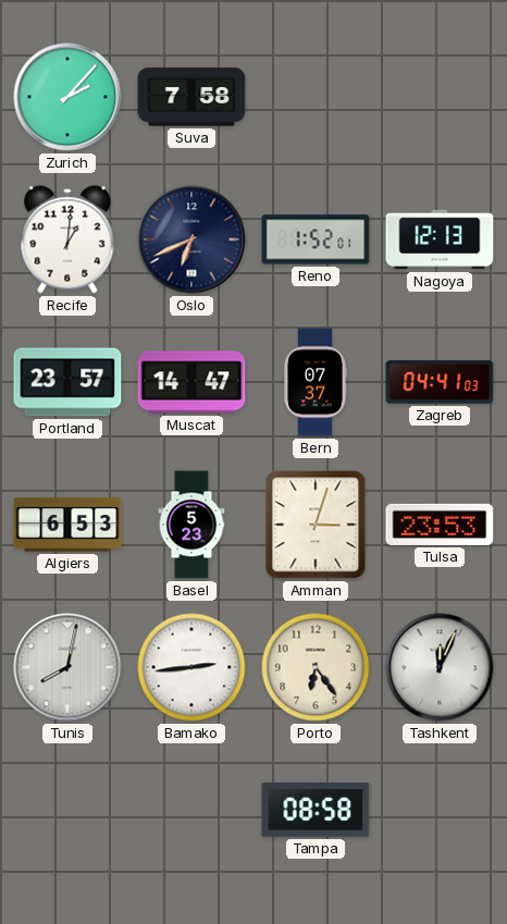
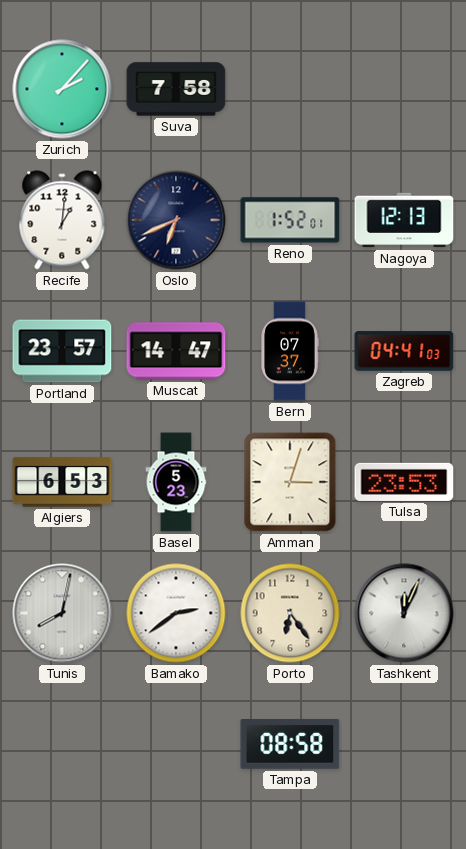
Bamako: 2:44 -> 2:39 (176, 613)
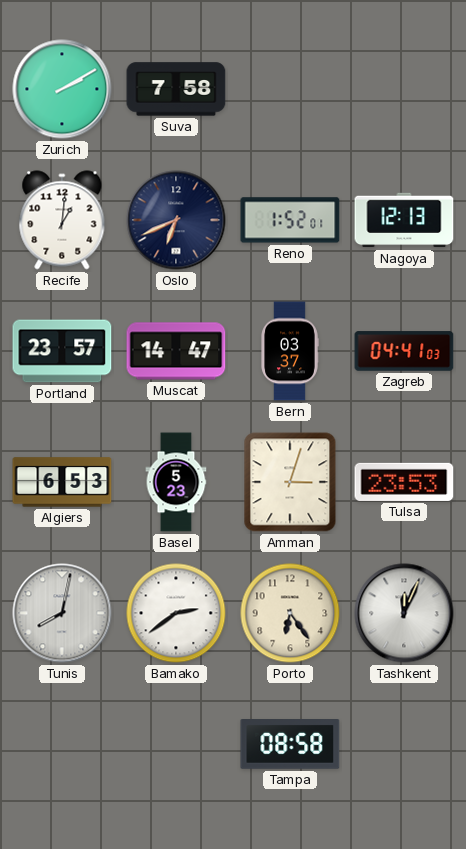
Zurich: 2:07 -> 2:10 (62, 89)
Bern: 07:37 -> 03:37 (290, 351)
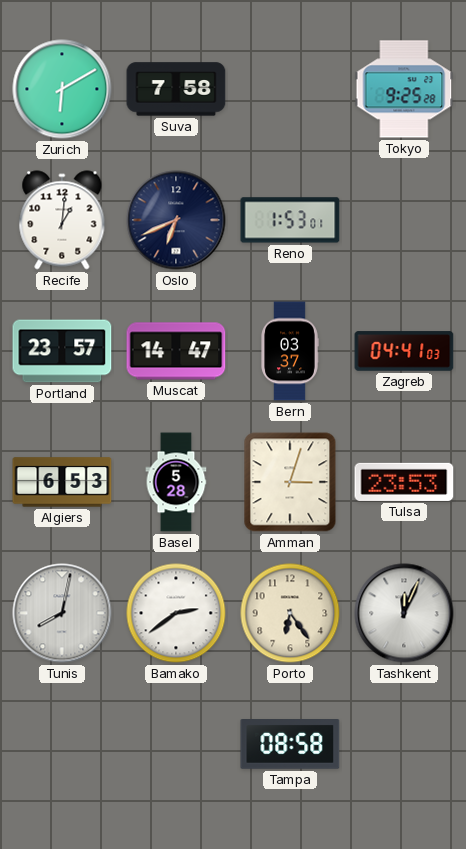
Zurich: 2:10 -> 6:10 (62, 89)
Tokyo: none -> 9:25 (404, 89)
Reno: 1:52 -> 1:53 (290, 220)
Nagoya: 12:13 -> none (404, 220)
Basel: 5:23 -> 5:28 (176, 482)
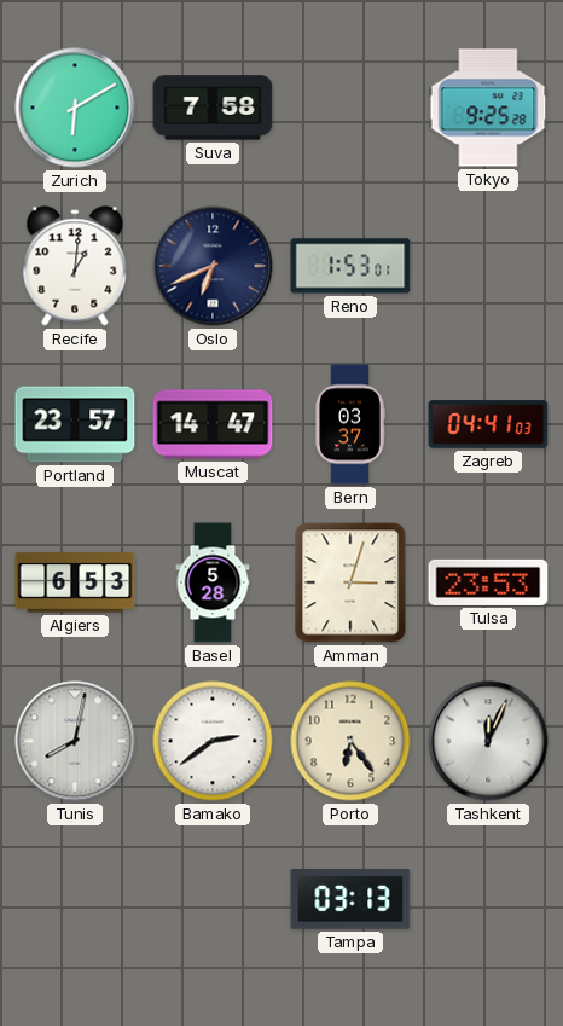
Tampa: 08:58 -> 03:13 (350, 900)
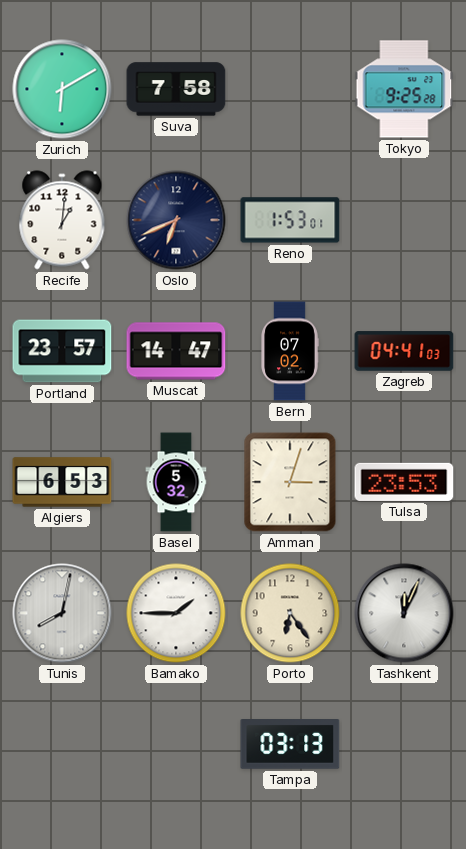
Bern: 03:37 -> 07:02 (290, 351)
Basel: 5:28 -> 5:32 (176, 482)
Bamako: 2:39 -> 1:45 (176, 613)
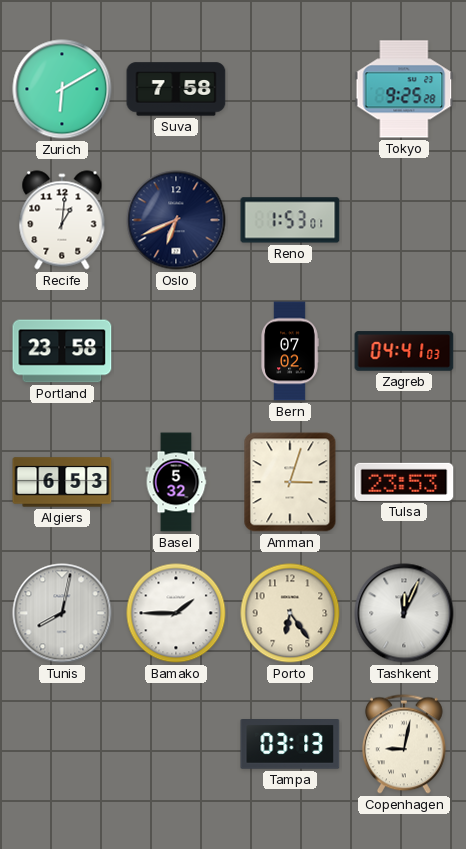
Portland: 23:57 -> 23:58 (62, 351)
Muscat: 14:47 -> none (176, 351)
Copenhagen: none -> 9:02 (404, 744)
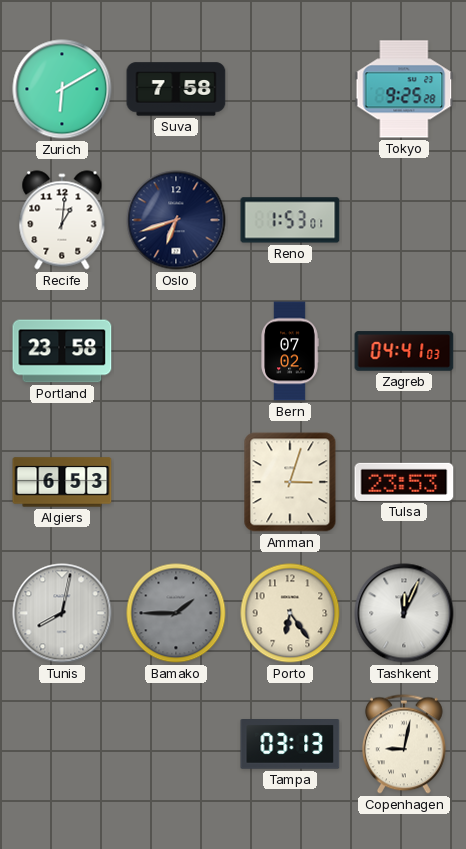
Oslo: 6:41 -> 6:42 (176, 220)
Basel: 5:32 -> none (176, 482)
Bamako dial: white -> grey (176, 613)
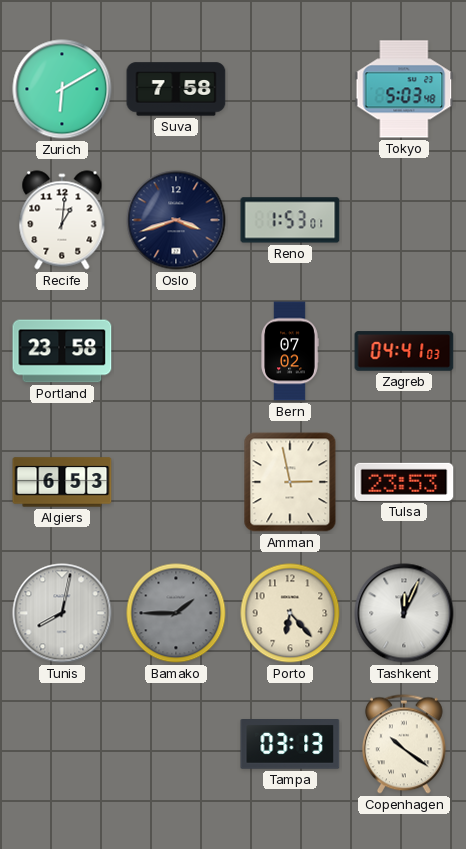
Tokyo: 9:25 -> 5:03 (404, 89)
Oslo: 6:42 -> 3:42 (176, 220)
Amman: 3:03 -> 2:58 (290, 482)
Porto: 6:24 -> 6:23 (290, 613)
Copenhagen: 9:02 -> 10:21 (404, 744)
